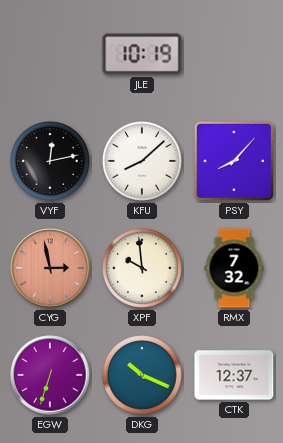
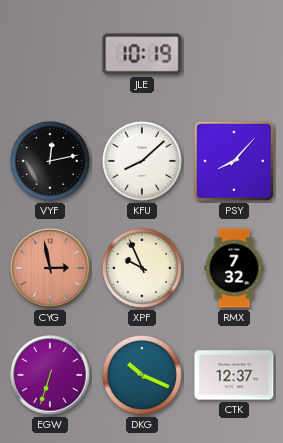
XPF: 9:59 -> 9:56 (143, 269)
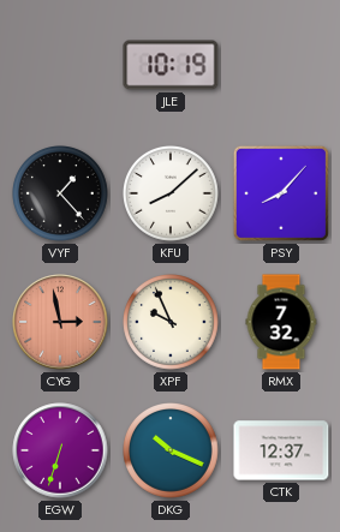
VYF: 12:13 -> 1:23 (61, 195)
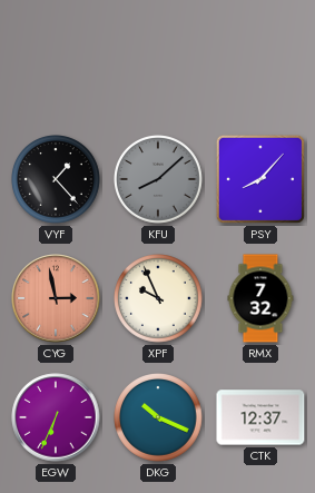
JLE: 10:19 -> none (171, 65)
KFU dial: white -> grey (159, 180)
EGW: 6:33 -> 6:34 (56, 417)
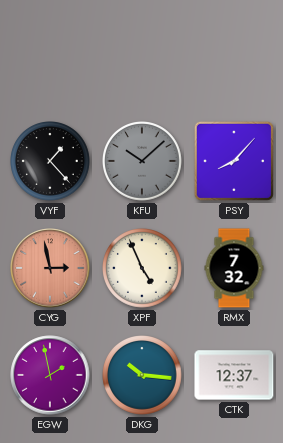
KFU: 8:08 -> 10:08 (143, 162)
XPF: 9:56 -> 4:56 (143, 269)
EGW: 6:34 -> 1:58 (50, 375)
DKG: 10:19 -> 10:16 (143, 376)
